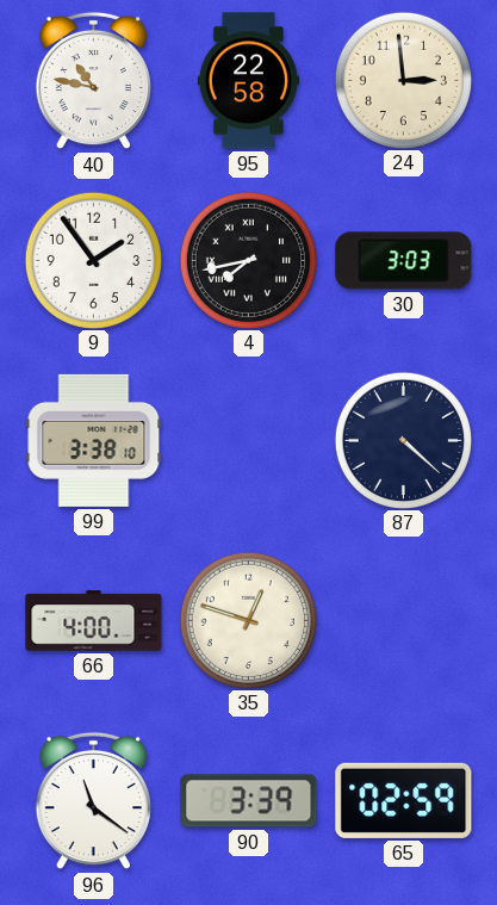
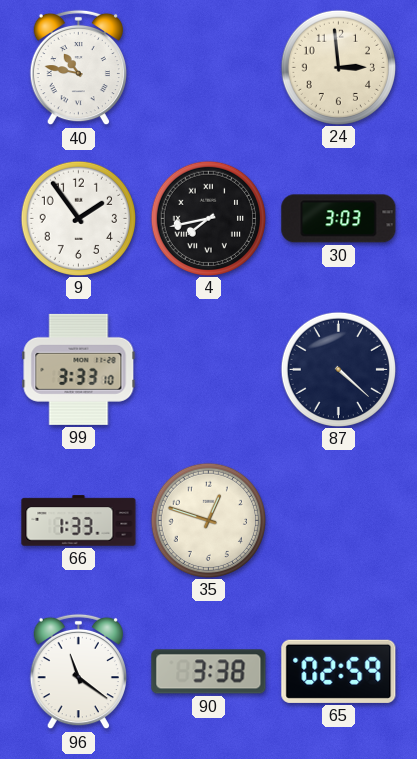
95: 22:58 -> none (248, 81)
99: 3:38 -> 3:33 (79, 369)
66: 4:00 -> 1:33 (79, 521)
90: 3:39 -> 3:38 (209, 672)
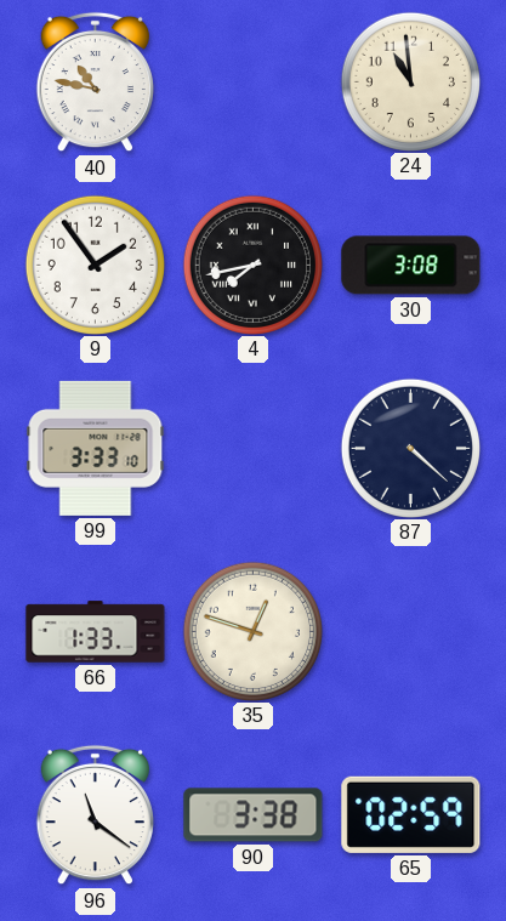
24: 2:59 -> 10:59 (410, 81)
30: 3:03 -> 3:08 (411, 266)
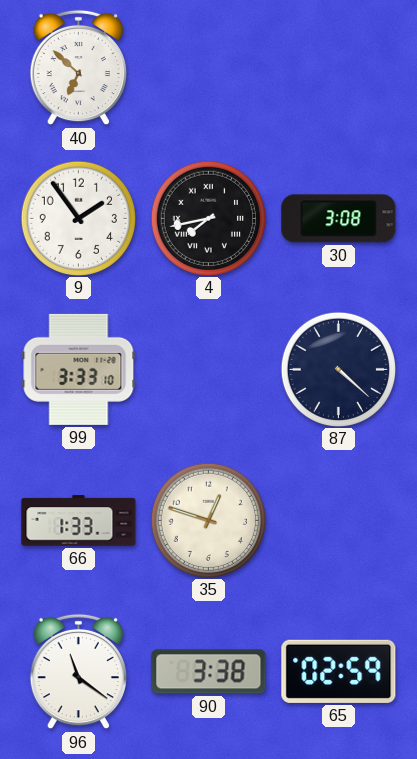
40: 10:47 -> 6:52 (78, 68)
24: 10:59 -> none (410, 81)
